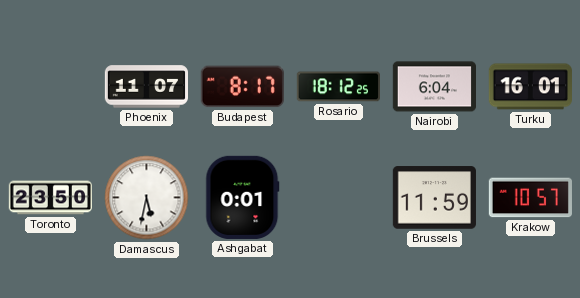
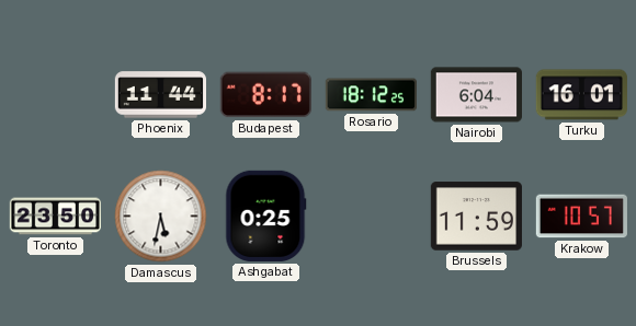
Phoenix: 11:07 -> 11:44 (160, 95)
Ashgabat: 0:01 -> 0:25 (266, 216)
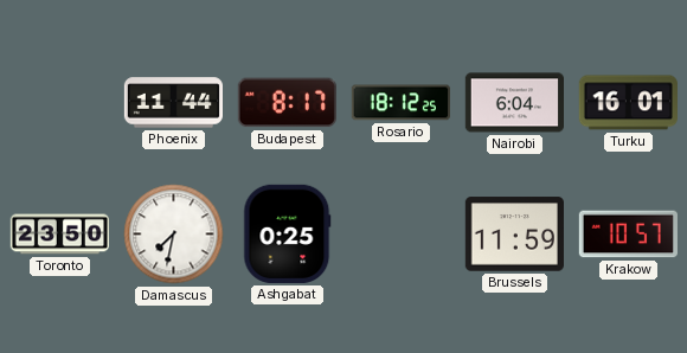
Damascus: 5:32 -> 7:32 (174, 235)
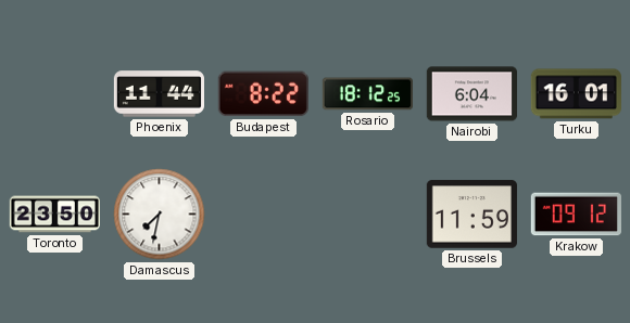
Budapest: 8:17 -> 8:22 (263, 94)
Ashgabat: 0:25 -> none (288, 233)
Krakow: 10:57 -> 09:12 (576, 215)
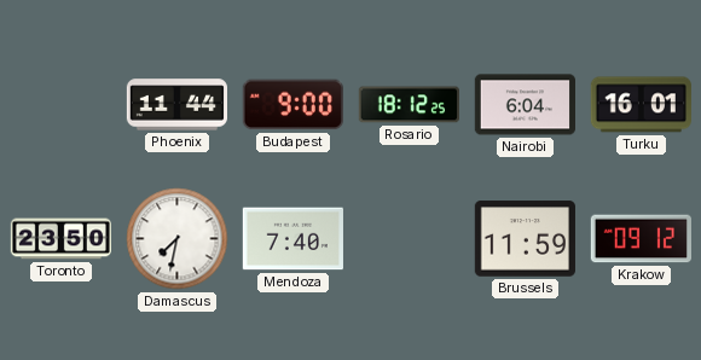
Budapest: 8:22 -> 9:00 (292, 105)
Mendoza: none -> 7:40 (292, 239)
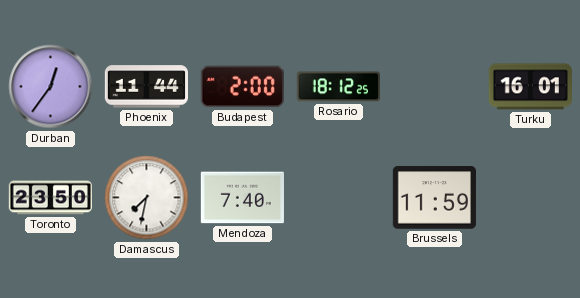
Durban: none -> 12:36 (51, 87)
Budapest: 9:00 -> 2:00 (242, 87)
Nairobi: 6:04 -> none (525, 105)
Krakow: 09:12 -> none (641, 239)
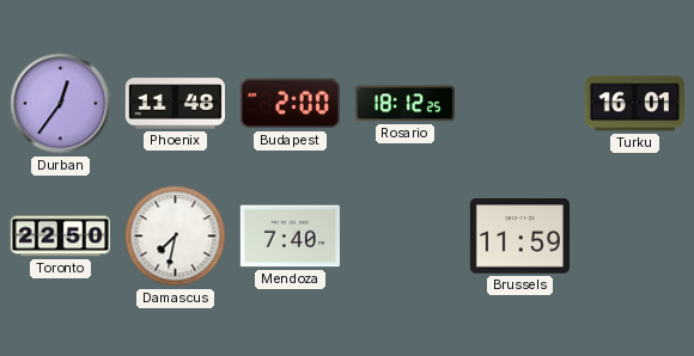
Phoenix: 11:44 -> 11:48 (175, 104)
Toronto: 23:50 -> 22:50 (60, 237)
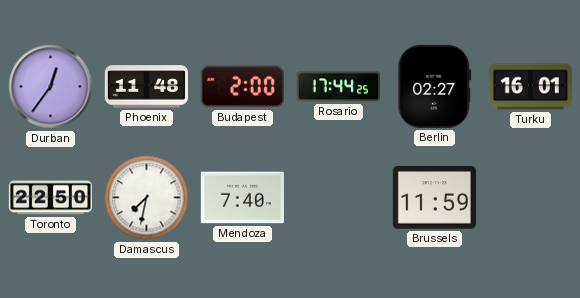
Rosario: 18:12 -> 17:44 (338, 87)
Berlin: none -> 02:27 (435, 86)
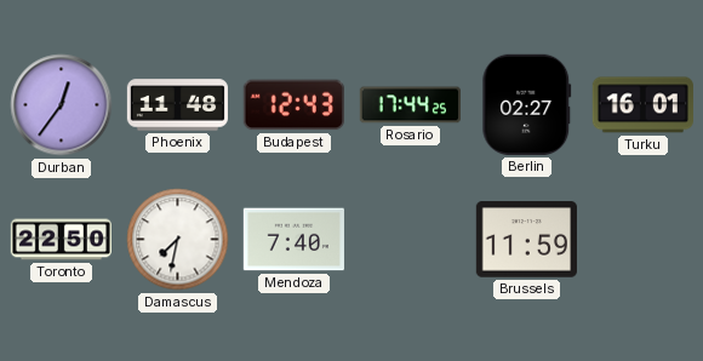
Budapest: 2:00 -> 12:43 (293, 105)
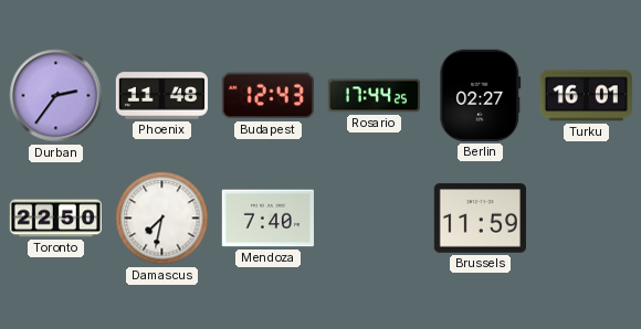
Durban: 12:36 -> 2:36 (56, 96)
